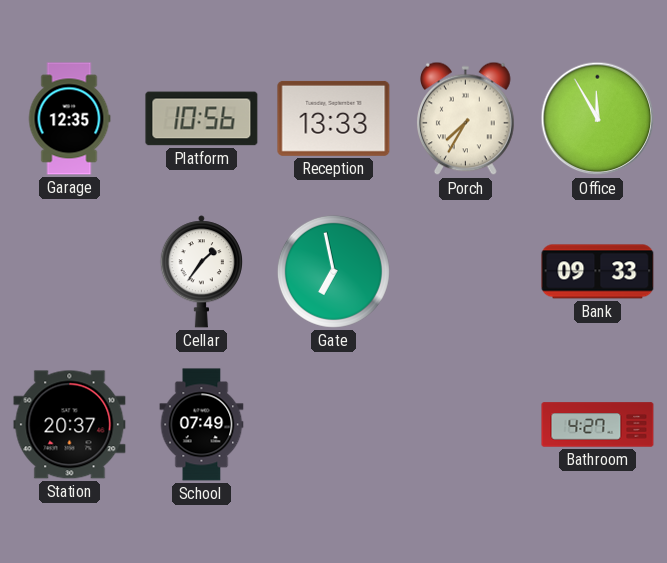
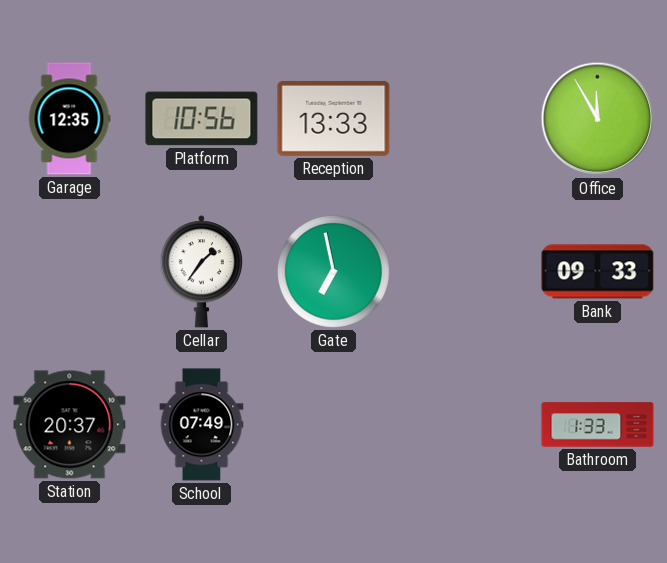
Porch: 7:35 -> none (466, 119)
Bathroom: 4:27 -> 1:33 (598, 425)
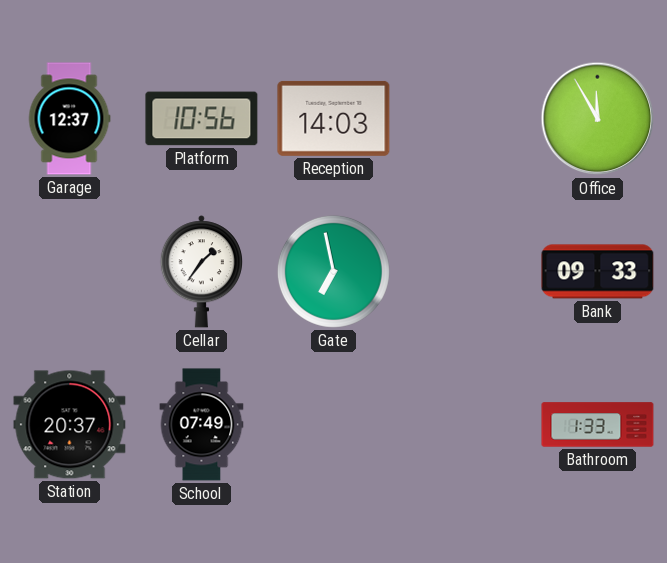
Garage: 12:35 -> 12:37 (69, 119)
Reception: 13:33 -> 14:03 (334, 118)
